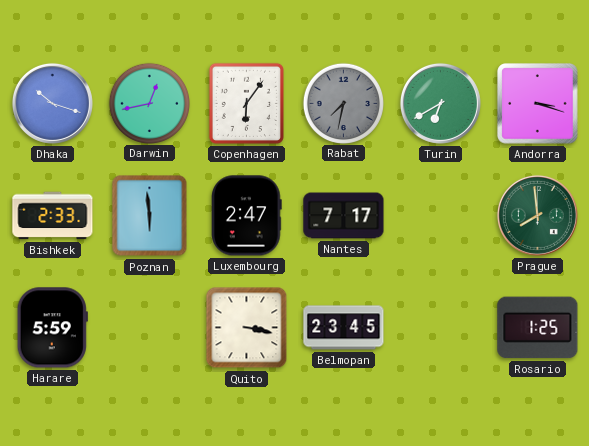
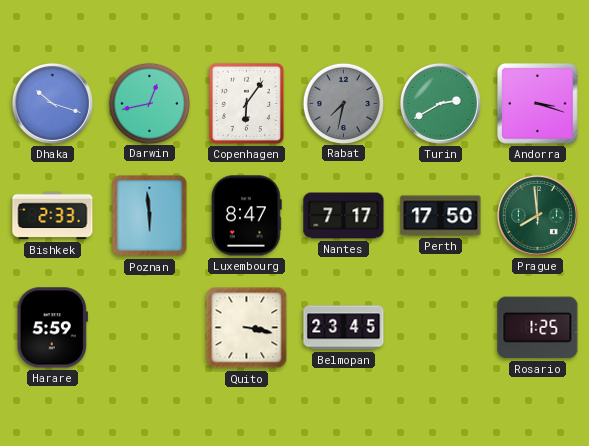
Turin: 6:40 -> 2:40 (440, 103)
Luxembourg: 2:47 -> 8:47 (247, 216)
Perth: none -> 17:50 (441, 216)
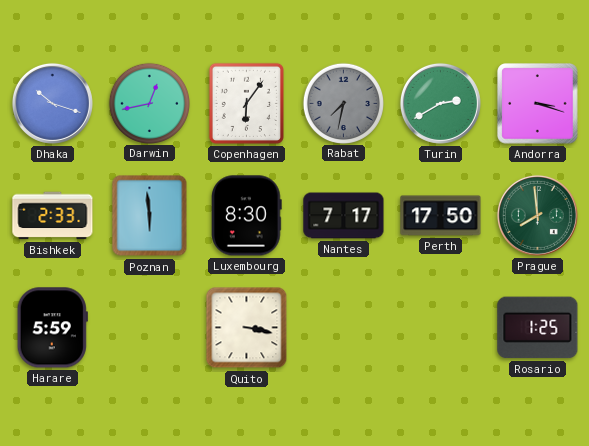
Luxembourg: 8:47 -> 8:30 (247, 216)
Belmopan: 23:45 -> none (344, 328)
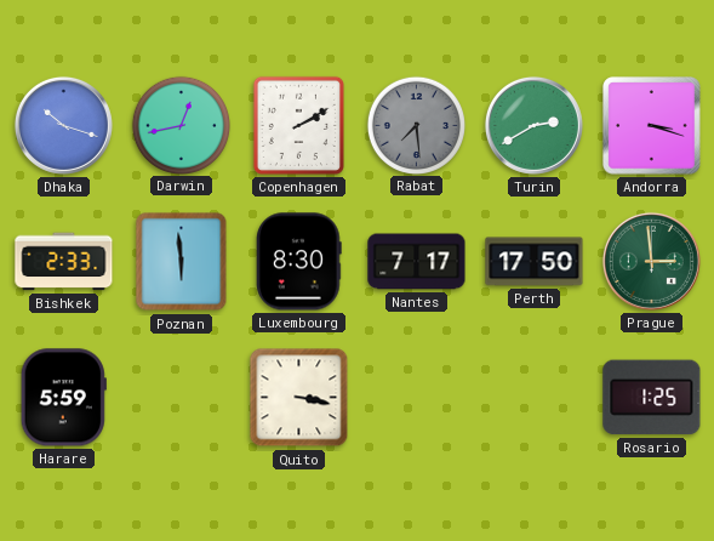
Copenhagen: 6:06 -> 2:10 (298, 125)
Rabat: 7:32 -> 7:29 (416, 125)
Prague: 7:59 -> 2:59 (651, 261)
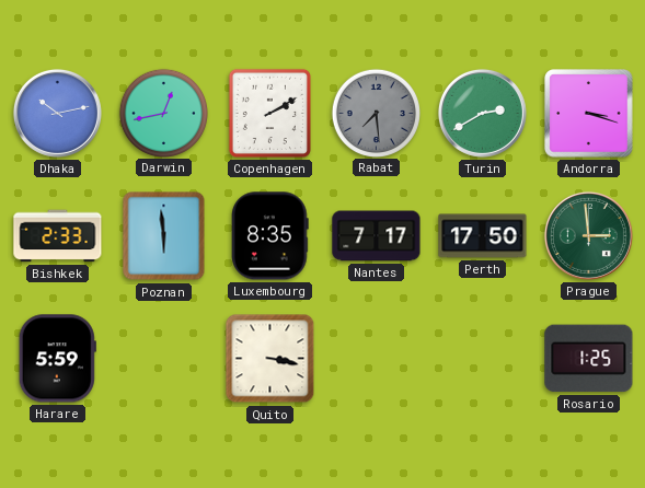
Dhaka: 10:18 -> 10:13 (57, 113)
Luxembourg: 8:30 -> 8:35 (270, 236)
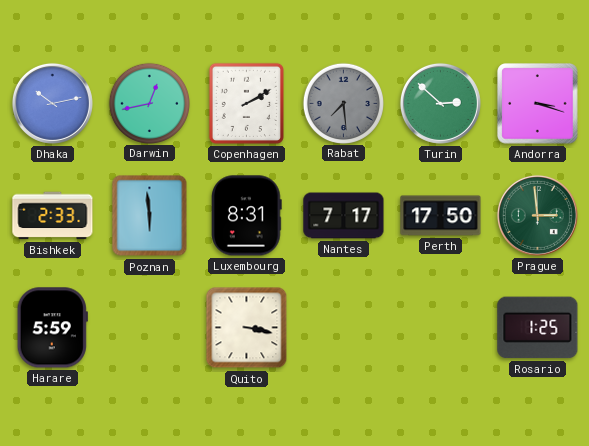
Turin: 2:40 -> 2:52 (440, 103)
Luxembourg: 8:35 -> 8:31 (247, 216)
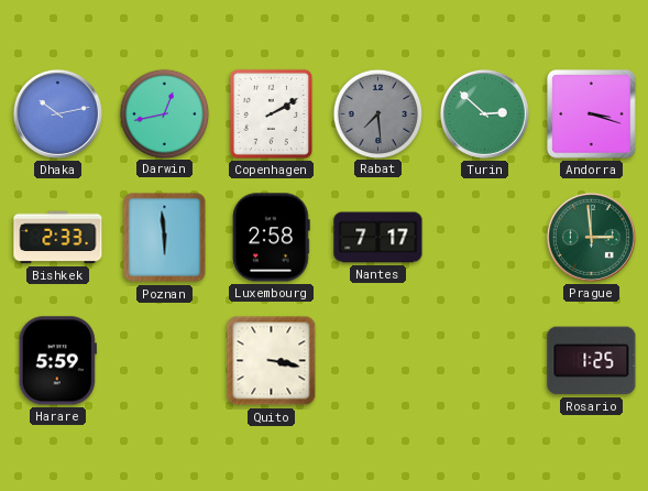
Luxembourg: 8:31 -> 2:58 (272, 238)
Perth: 17:50 -> none (441, 216)
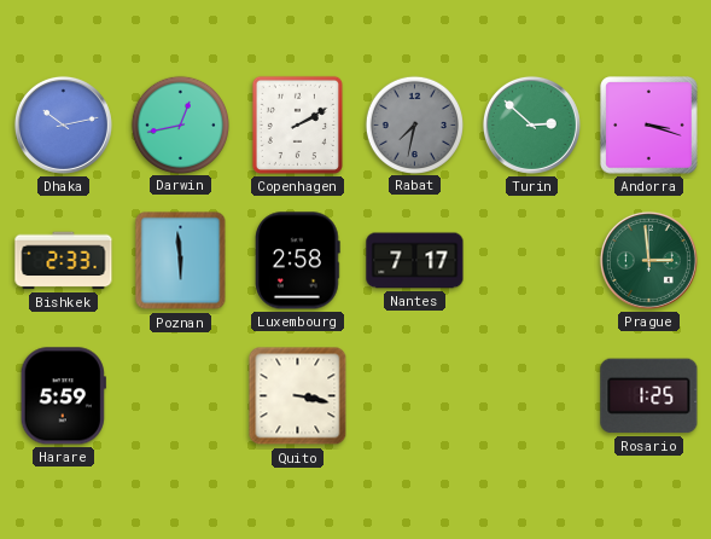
Rabat: 7:29 -> 7:32 (414, 124)
